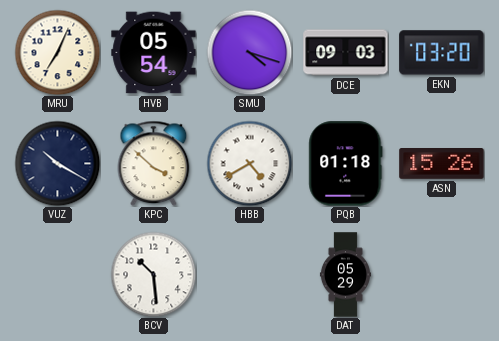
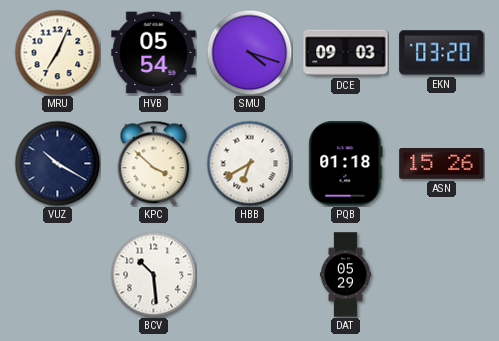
HBB: 4:40 -> 6:40 (249, 163)
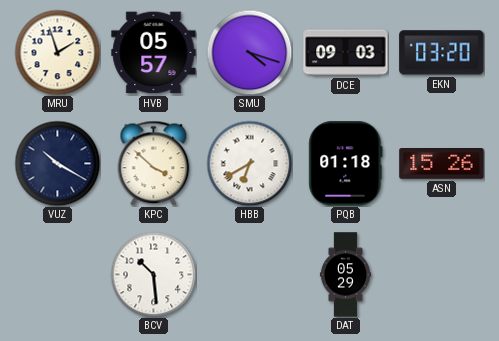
MRU: 7:04 -> 1:57 (57, 52)
HVB: 05:54 -> 05:57 (154, 53)
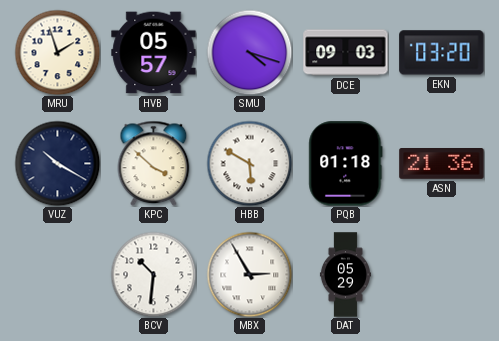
HBB: 6:40 -> 5:50 (249, 163)
ASN: 15:26 -> 21:36 (442, 164)
BCV: 10:29 -> 10:31 (153, 274)
MBX: none -> 2:55 (249, 274)
